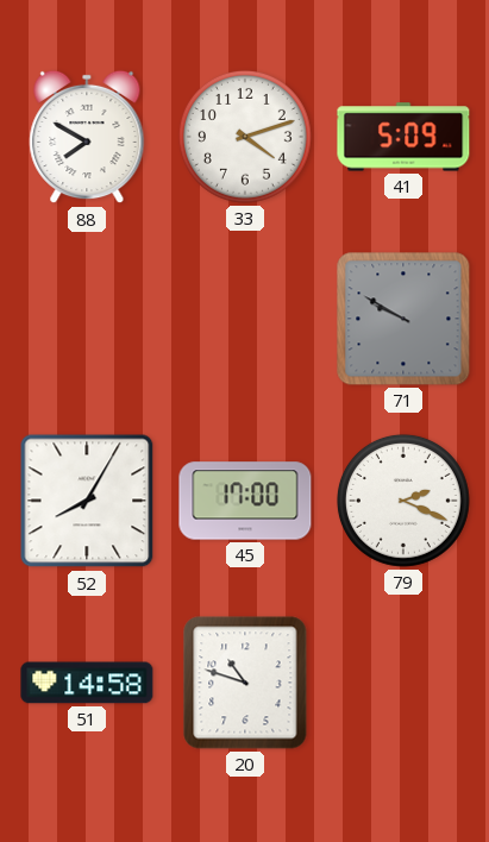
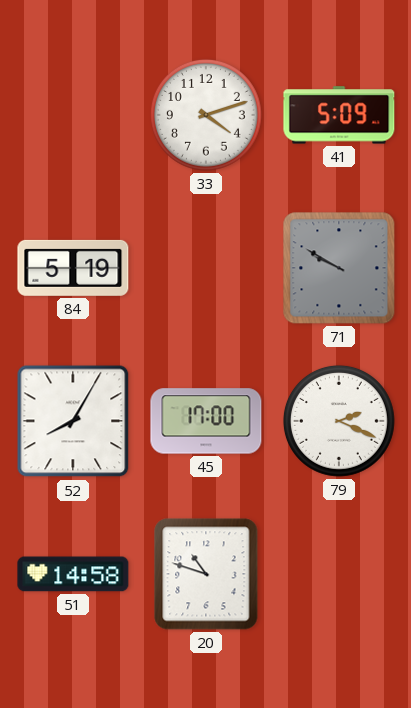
88: 7:50 -> none (87, 137)
84: none -> 5:19 (73, 268)
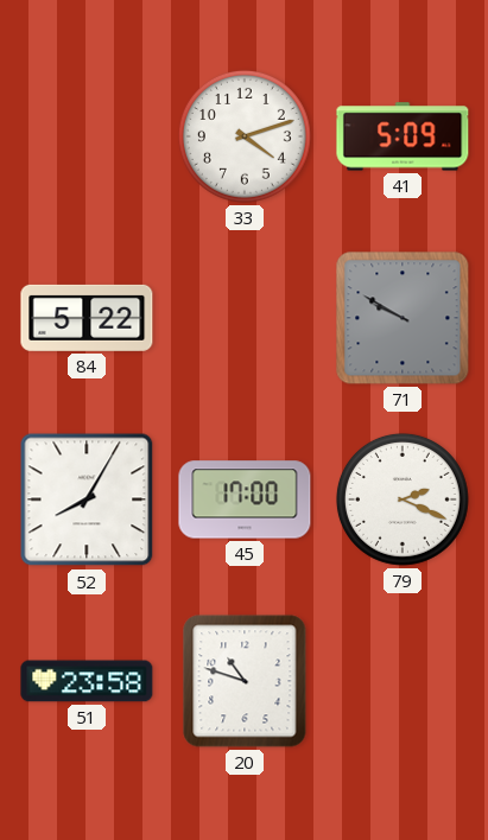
84: 5:19 -> 5:22 (87, 318)
51: 14:58 -> 23:58 (87, 681)
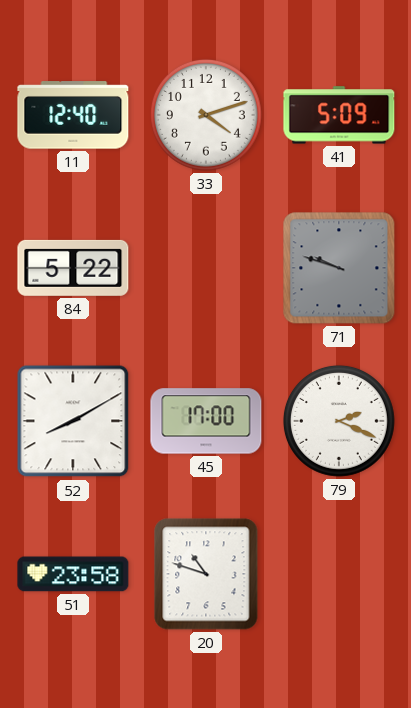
11: none -> 12:40 (73, 115)
71: 9:50 -> 9:48 (339, 268)
52: 8:05 -> 8:10 (73, 421)
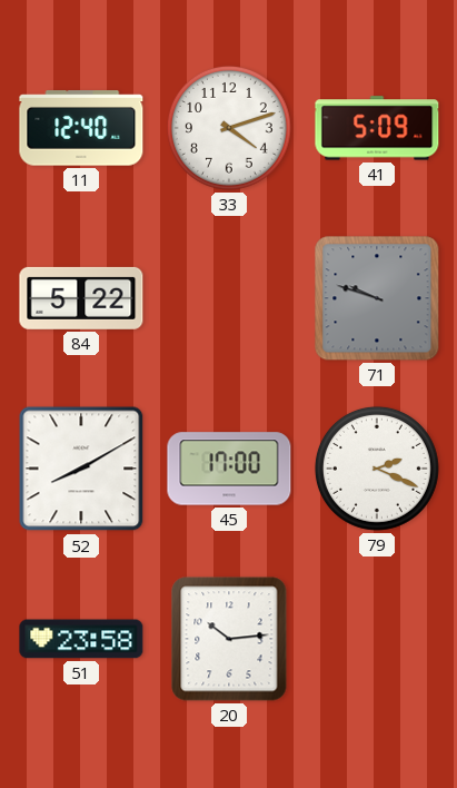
20: 10:48 -> 10:14 (229, 639)
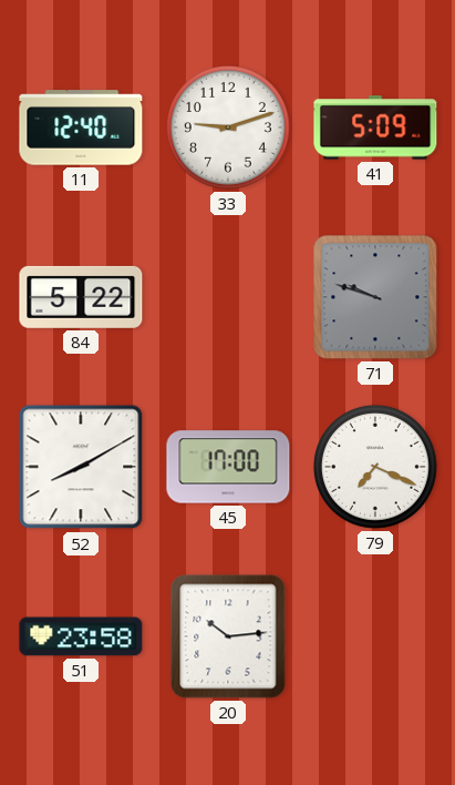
33: 4:12 -> 9:12 (228, 128)
79: 2:19 -> 7:19 (375, 467)
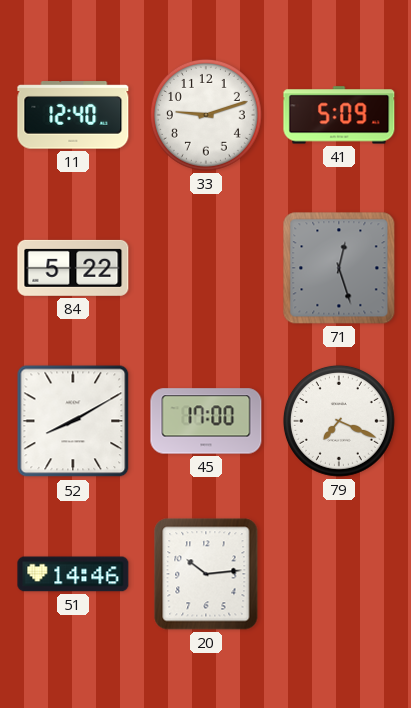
71: 9:48 -> 12:27 (339, 268)
51: 23:58 -> 14:46 (73, 574)
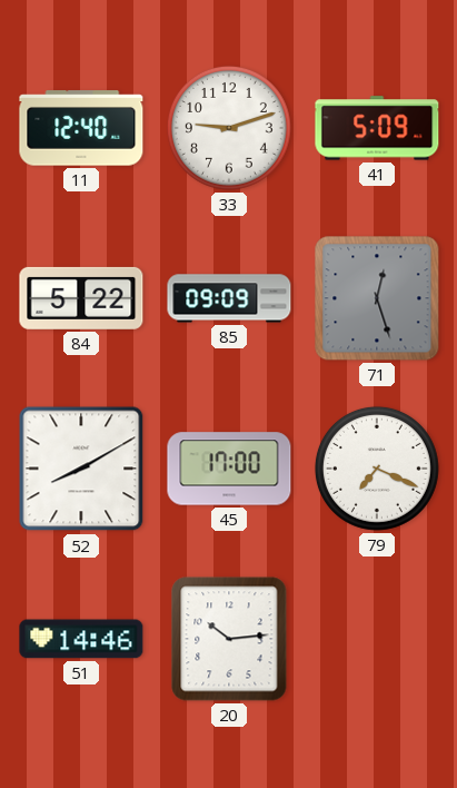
85: none -> 09:09 (229, 298)
